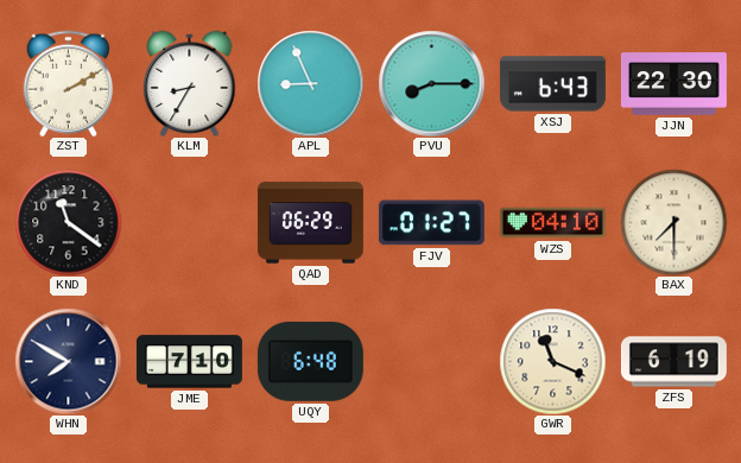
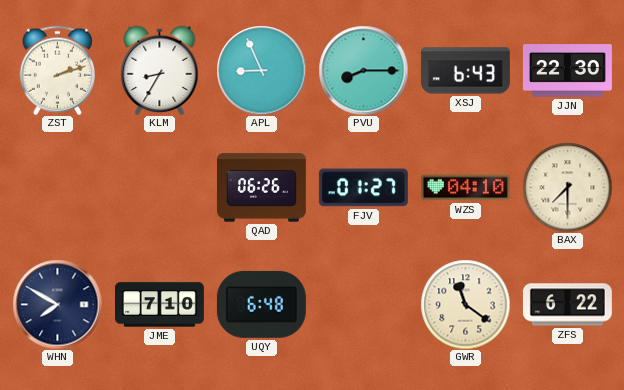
ZST: 2:10 -> 2:12 (57, 70)
KND: 11:21 -> none (68, 222)
QAD: 06:29 -> 06:26 (261, 188)
GWR: 11:19 -> 11:21 (465, 304)
ZFS: 6:19 -> 6:22 (567, 305)
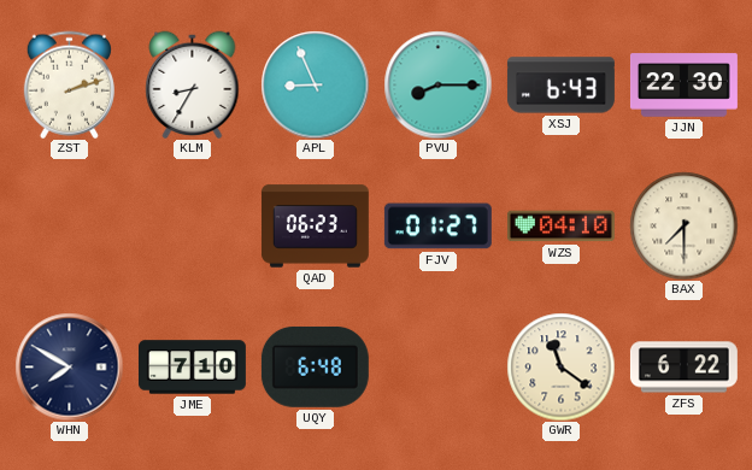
QAD: 06:26 -> 06:23 (315, 227)
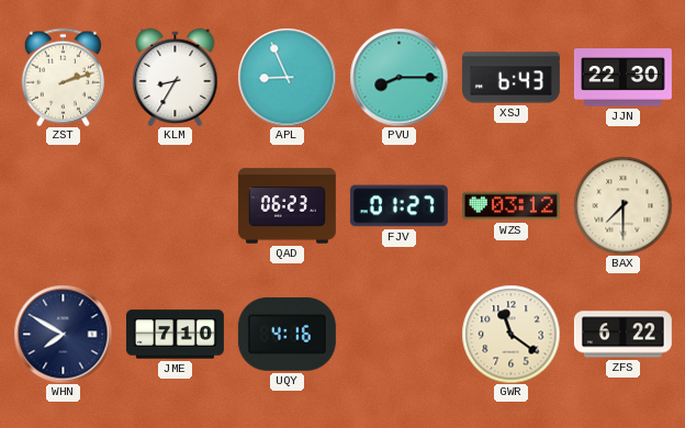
WZS: 04:10 -> 03:12 (510, 206)
UQY: 6:48 -> 4:16 (287, 334)
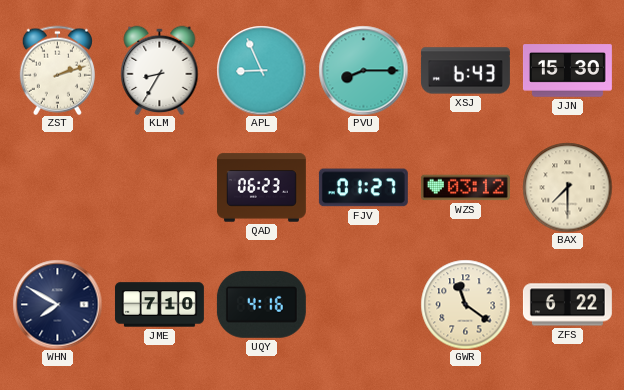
JJN: 22:30 -> 15:30 (567, 71)
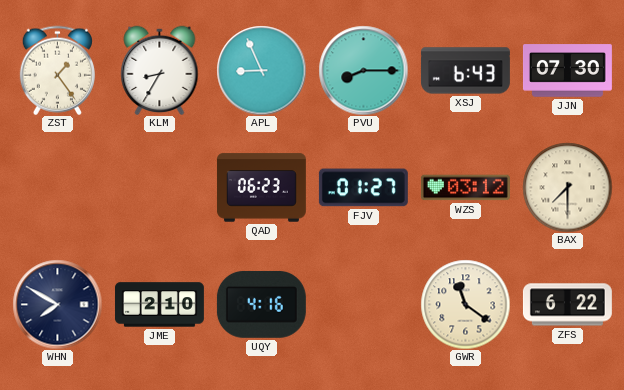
ZST: 2:12 -> 1:24 (57, 70)
JJN: 15:30 -> 07:30 (567, 71)
JME: 7:10 -> 2:10 (159, 305)
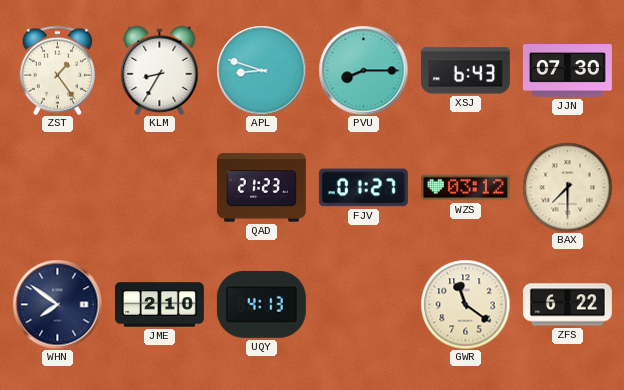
APL: 8:56 -> 8:48 (261, 70)
QAD: 06:23 -> 21:23 (261, 188)
WHN: 7:50 -> 7:51 (57, 304)
UQY: 4:16 -> 4:13 (261, 304)
